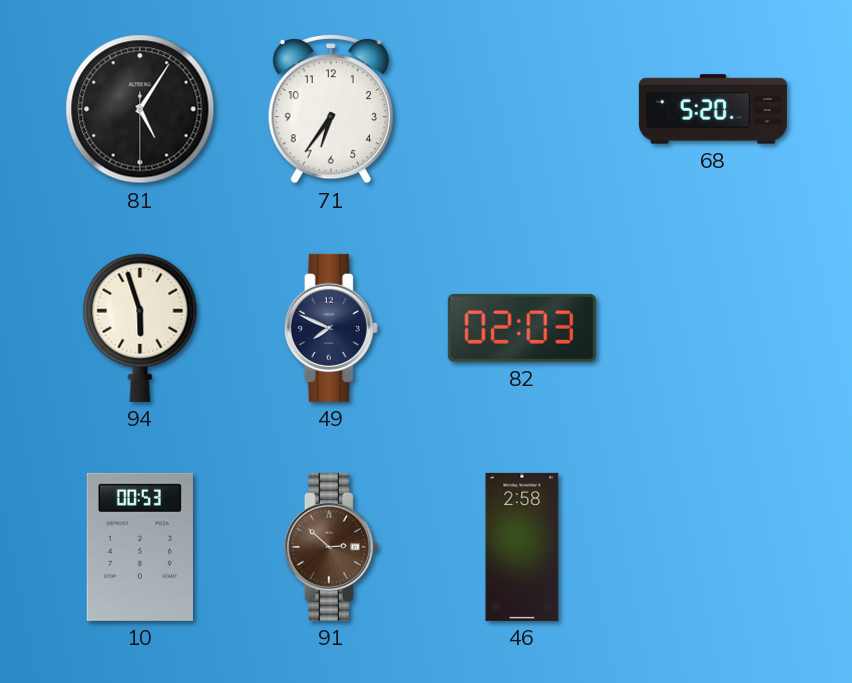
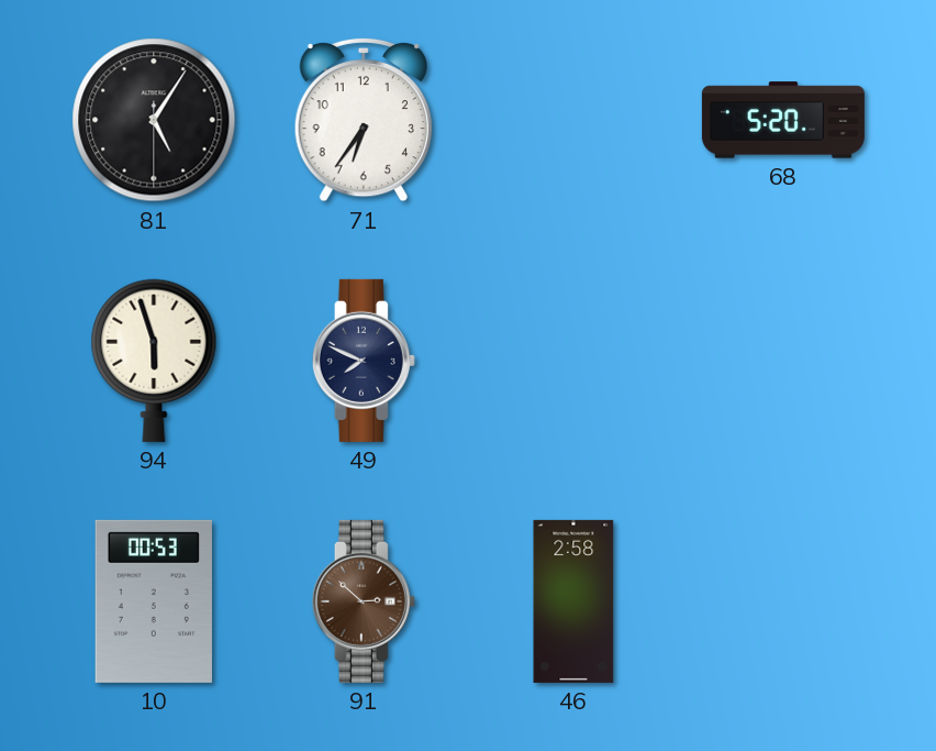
82: 02:03 -> none (522, 328)
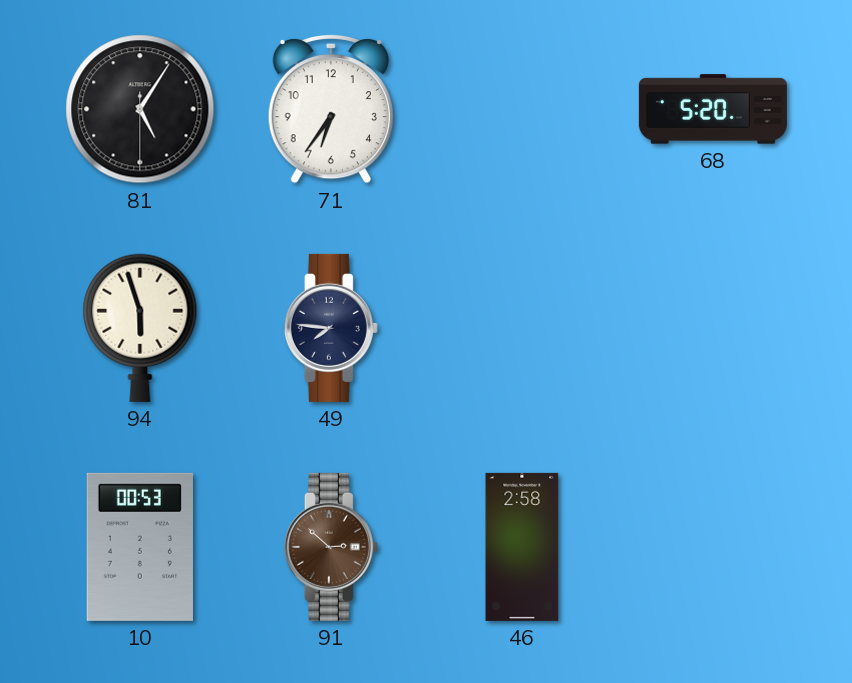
49: 7:49 -> 7:46 (331, 328)
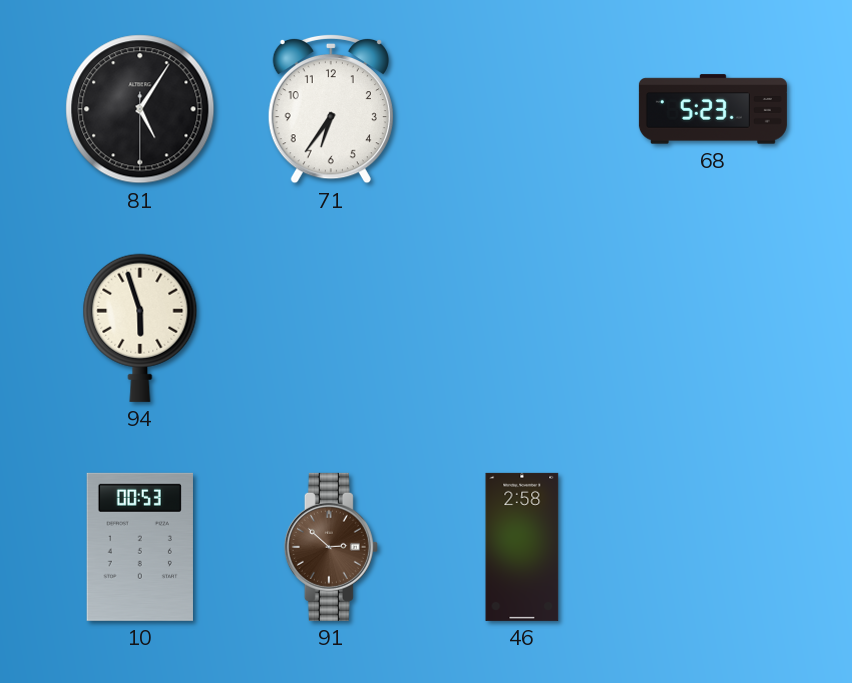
68: 5:20 -> 5:23 (713, 109)
49: 7:46 -> none (331, 328)
